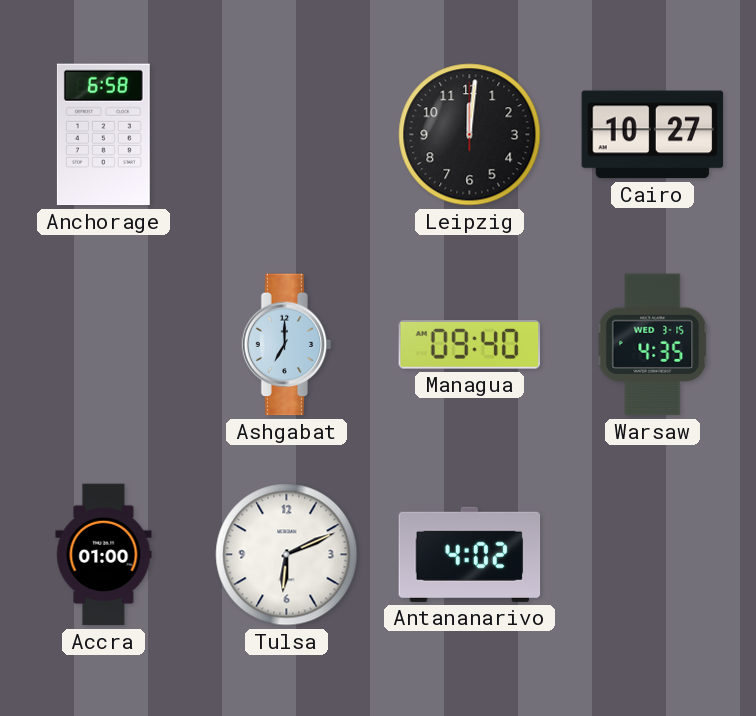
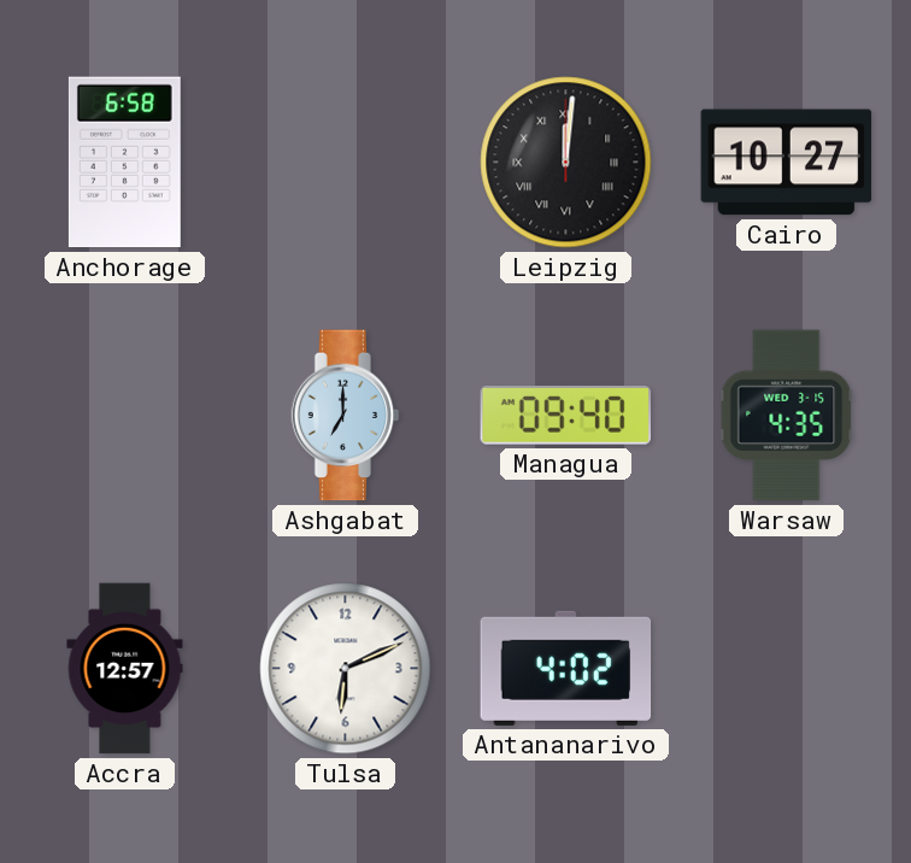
Leipzig numerals: Arabic -> Roman (566, 163)
Accra: 01:00 -> 12:57 (125, 669)
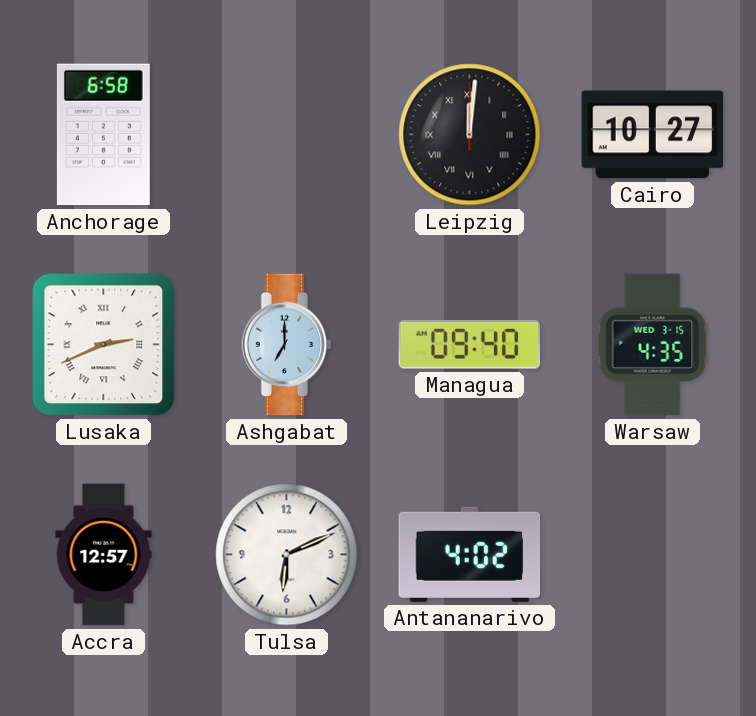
Lusaka: none -> 2:41 (104, 345)
